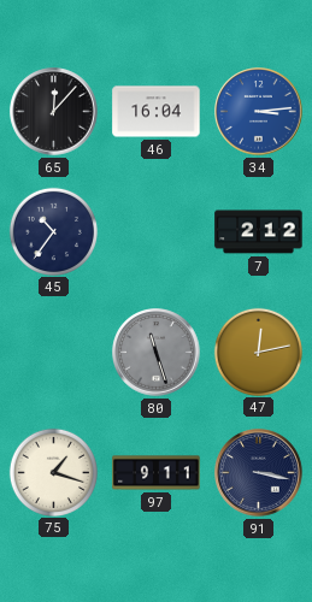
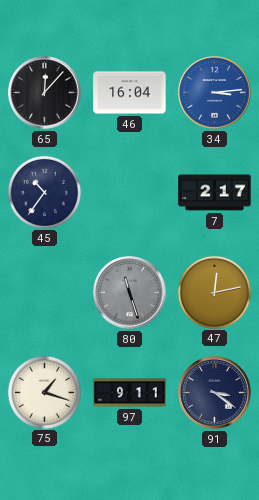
7: 2:12 -> 2:17 (215, 193)
91: 3:17 -> 3:21 (215, 393)
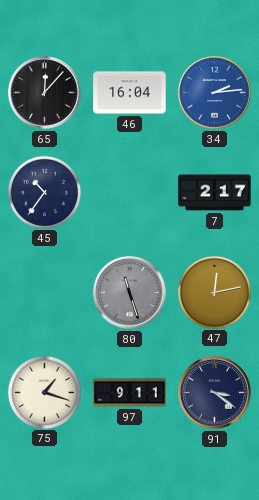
34: 3:14 -> 2:14 (215, 93)
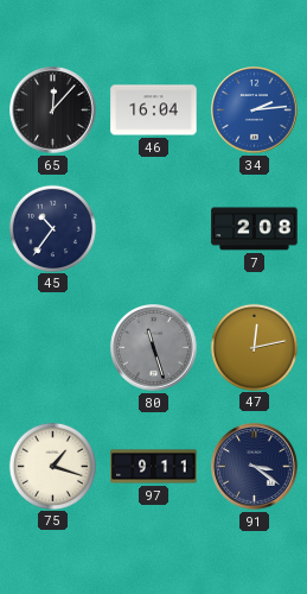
7: 2:17 -> 2:08 (255, 229)
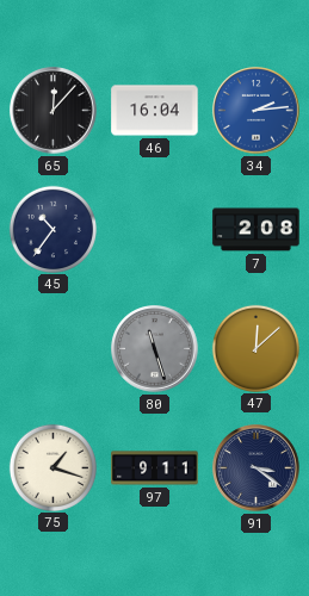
47: 12:13 -> 12:08 (255, 348)
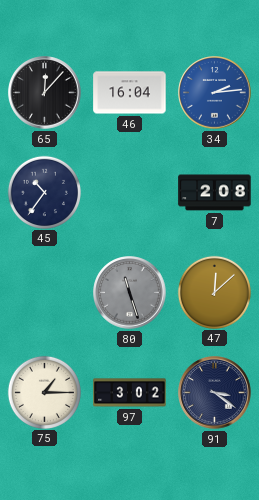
75: 1:18 -> 1:15 (44, 392)
97: 9:11 -> 3:02 (130, 393)
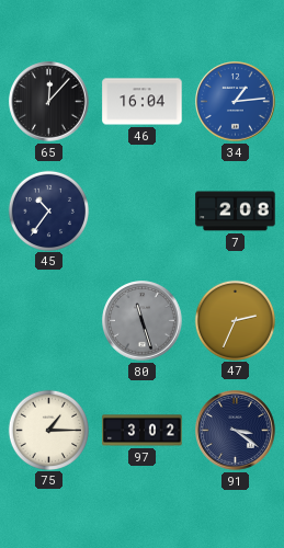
34: 2:14 -> 1:14 (236, 102)
47: 12:08 -> 2:34 (235, 320)
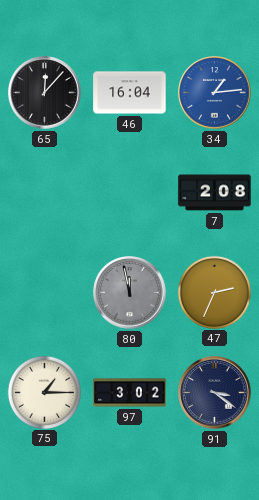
45: 10:36 -> none (48, 210)
80: 11:27 -> 11:58 (130, 293)
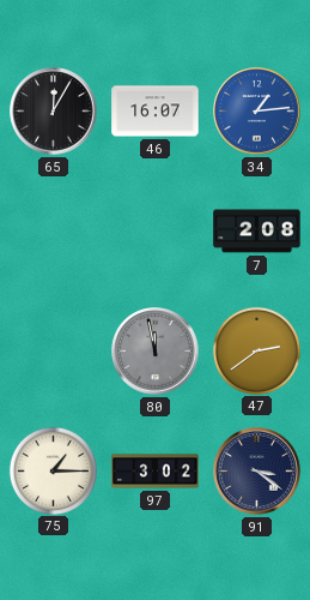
65: 12:07 -> 12:05 (54, 112)
46: 16:04 -> 16:07 (156, 112)
47: 2:34 -> 2:39 (256, 350)
